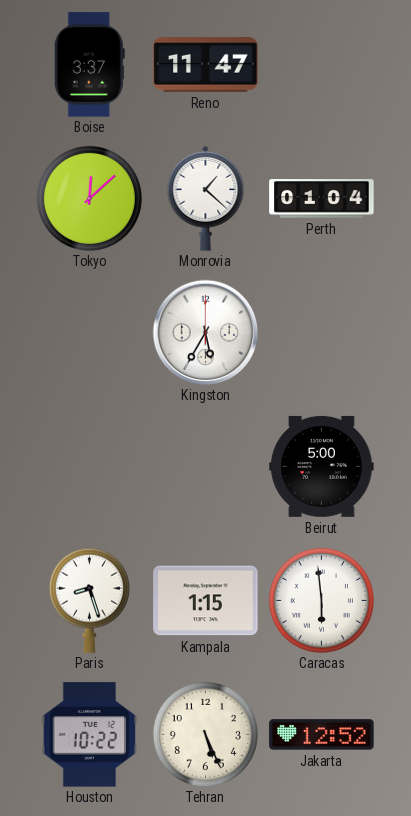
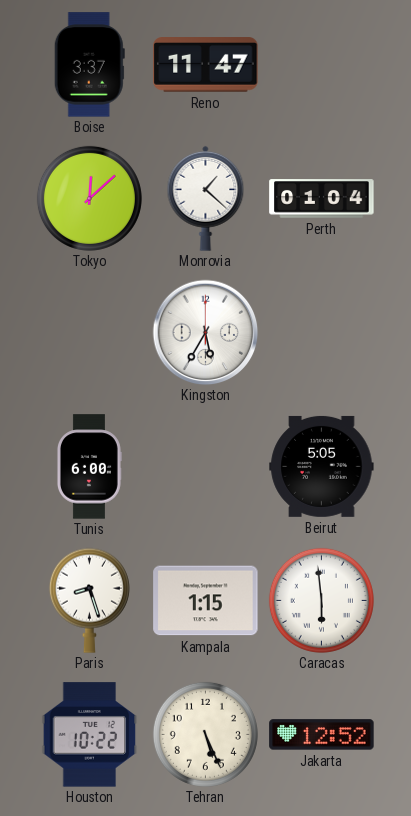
Tunis: none -> 6:00 (89, 467)
Beirut: 5:00 -> 5:05 (322, 466)
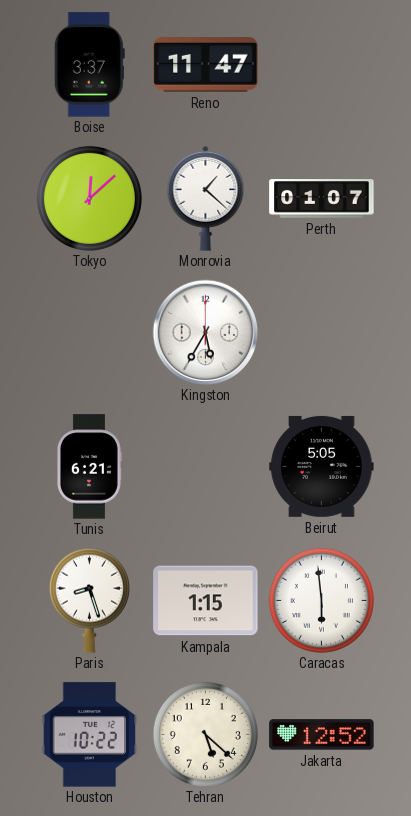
Perth: 01:04 -> 01:07 (322, 199)
Tunis: 6:00 -> 6:21 (89, 467)
Tehran: 5:26 -> 5:22 (205, 734)
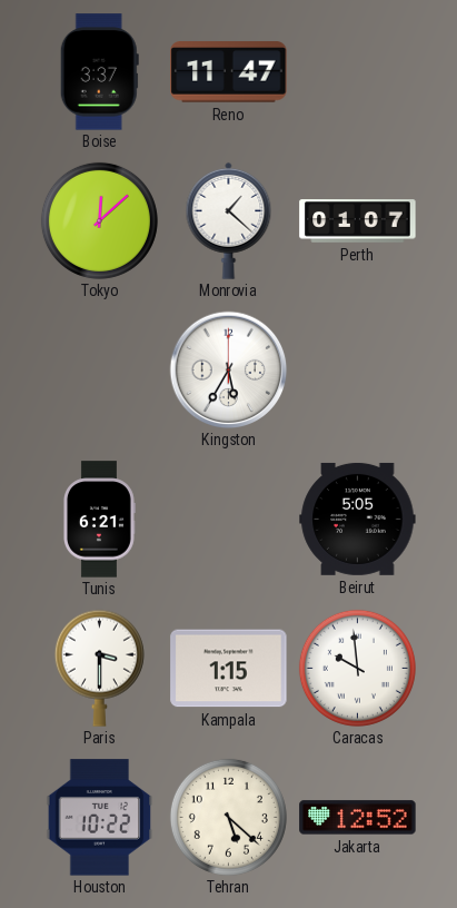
Paris: 8:27 -> 3:30 (99, 668)
Caracas: 5:59 -> 9:59 (357, 668)
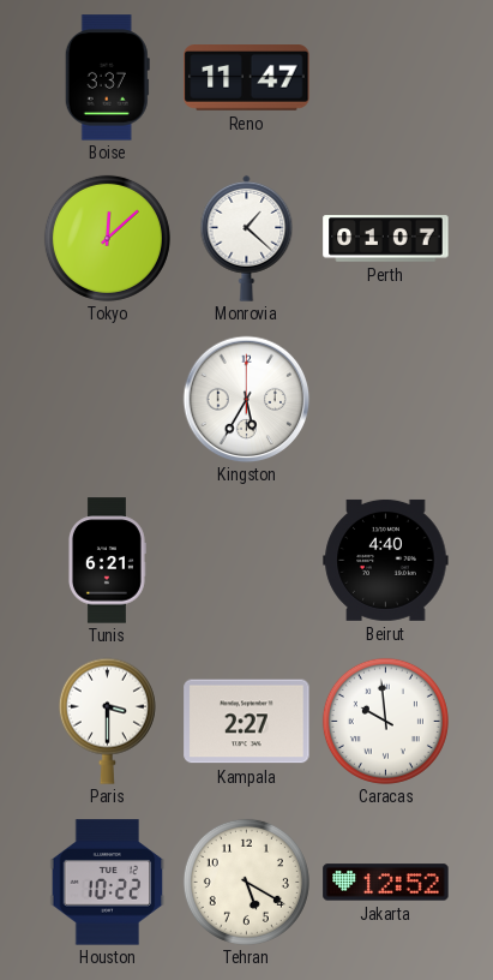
Beirut: 5:05 -> 4:40 (386, 560)
Kampala: 1:15 -> 2:27 (247, 722)
Tehran: 5:22 -> 5:20 (246, 882)
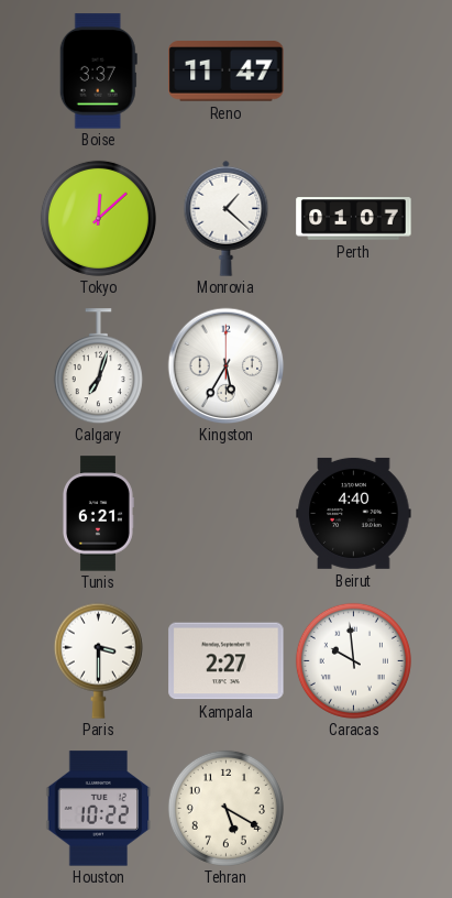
Calgary: none -> 7:03 (98, 366)
Jakarta: 12:52 -> none (386, 883)
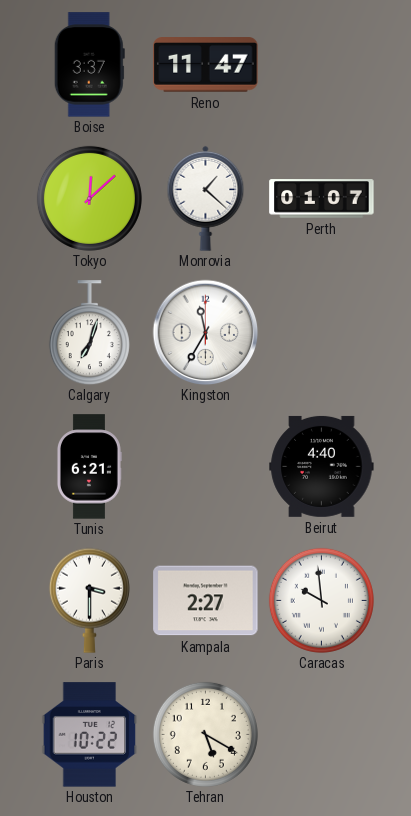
Kingston: 5:35 -> 11:35 (205, 332)
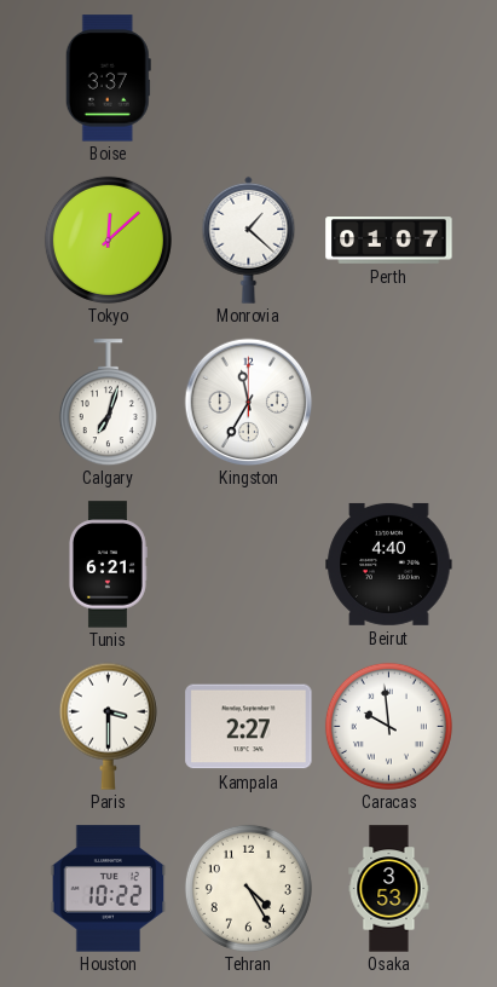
Reno: 11:47 -> none (206, 65)
Tehran: 5:20 -> 4:25 (248, 888)
Osaka: none -> 3:53 (389, 889)
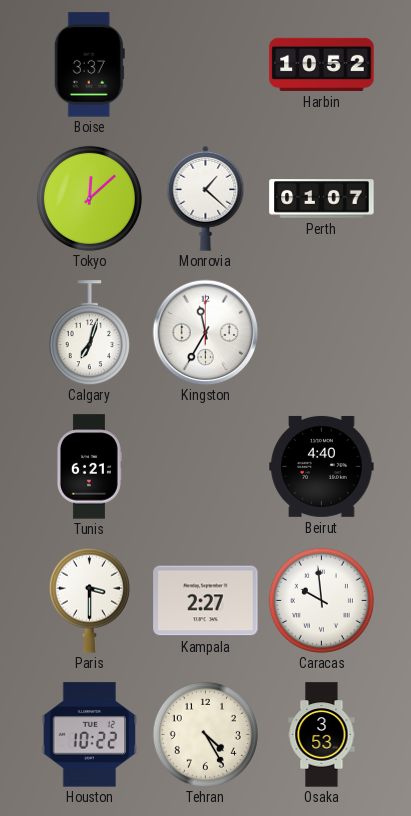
Harbin: none -> 10:52 (322, 64)
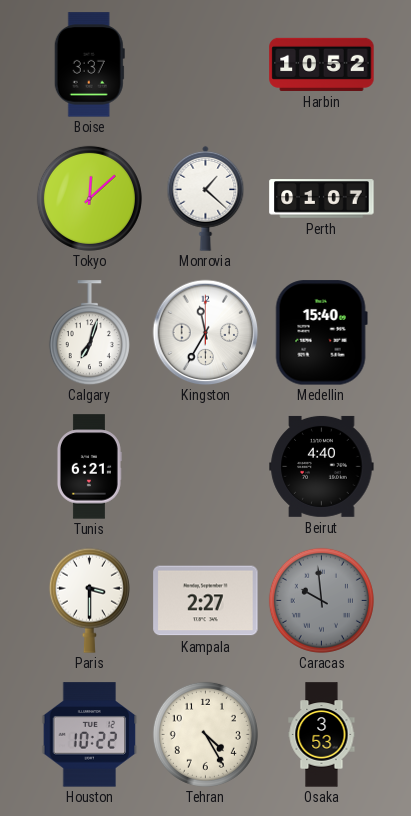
Medellin: none -> 15:40 (321, 333)
Caracas dial: white -> grey (321, 600)
